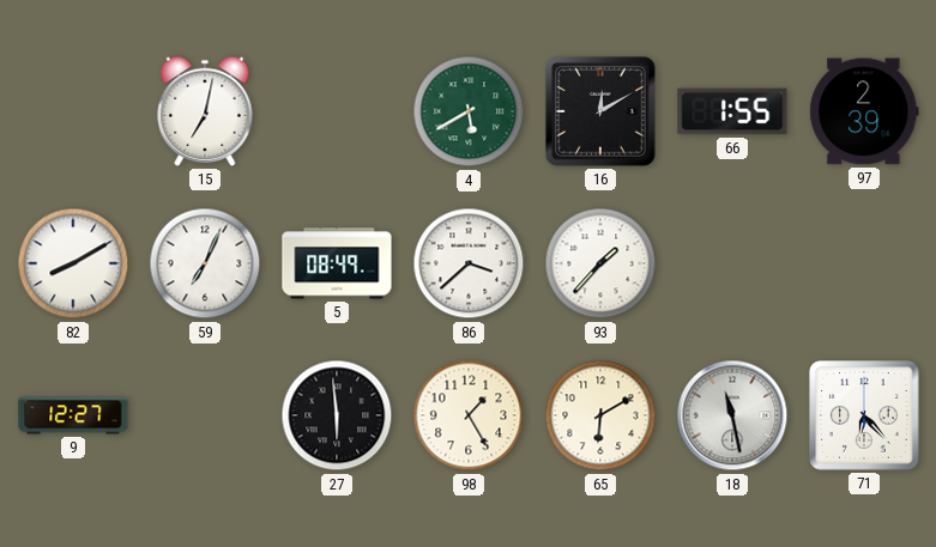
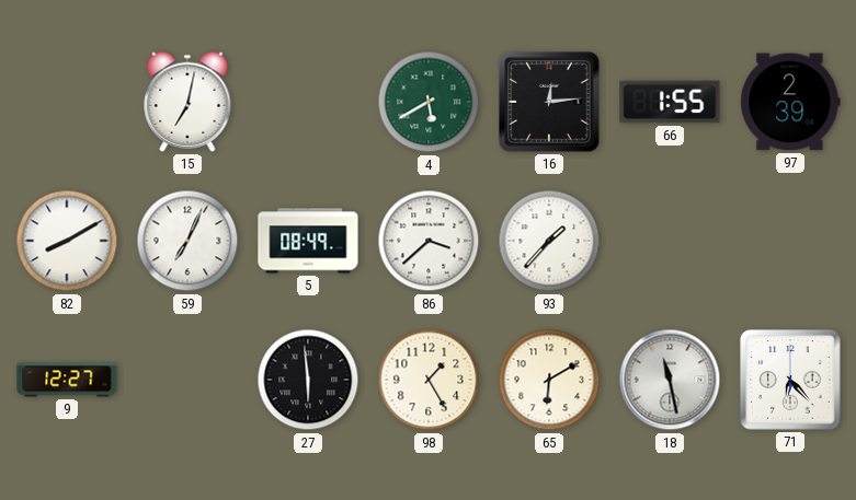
16: 12:10 -> 12:14 (549, 102)
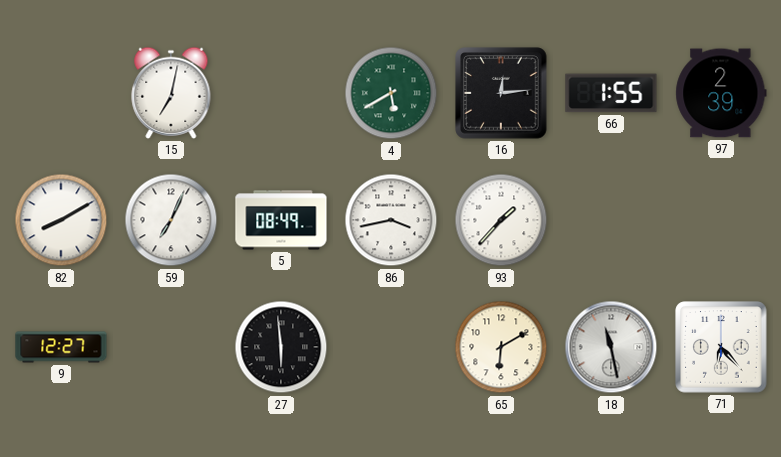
86: 3:38 -> 3:43 (391, 220)
98: 1:25 -> none (429, 380)
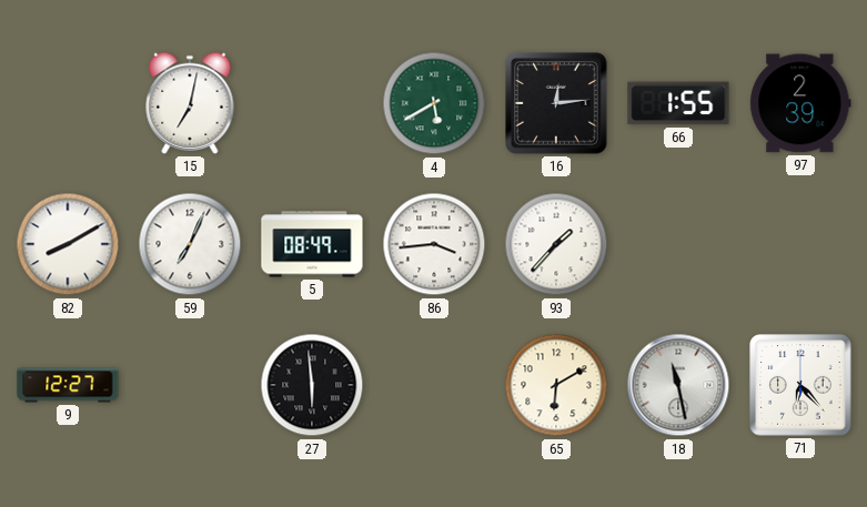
86: 3:43 -> 3:44 (434, 244)
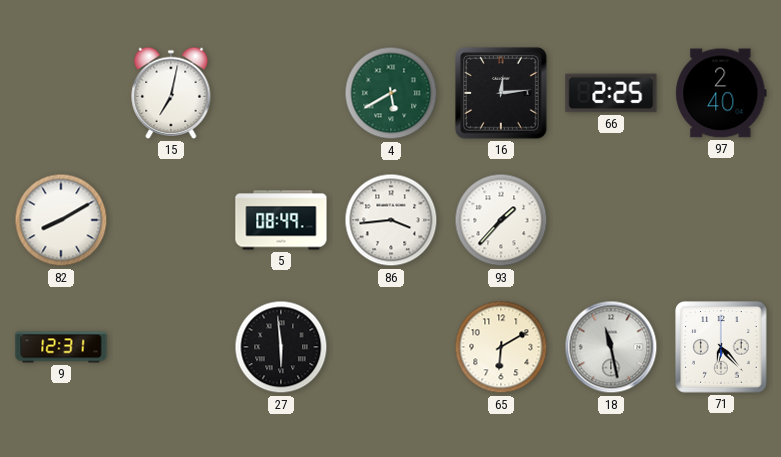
66: 1:55 -> 2:25 (611, 93)
97: 2:39 -> 2:40 (721, 93)
59: 7:04 -> none (190, 244)
9: 12:27 -> 12:31 (61, 347)
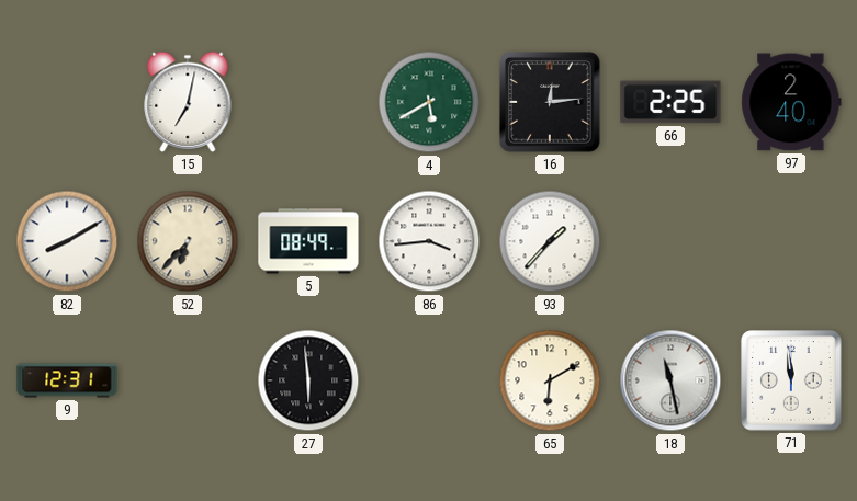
52: none -> 6:37 (188, 241)
71: 6:23 -> 11:59 (791, 380)
